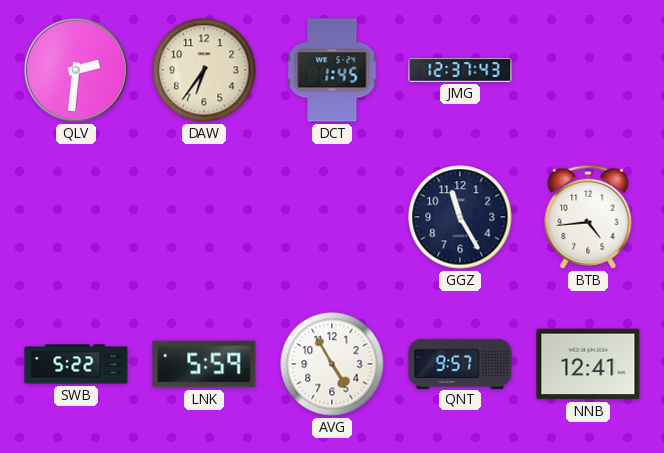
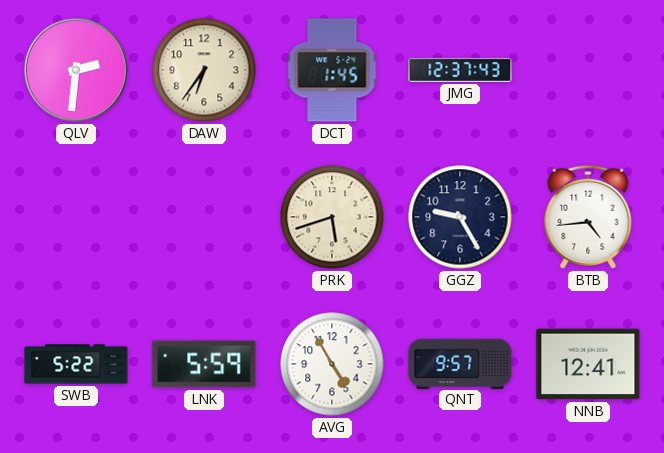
PRK: none -> 5:42 (332, 217)
GGZ: 11:25 -> 9:25 (460, 217)
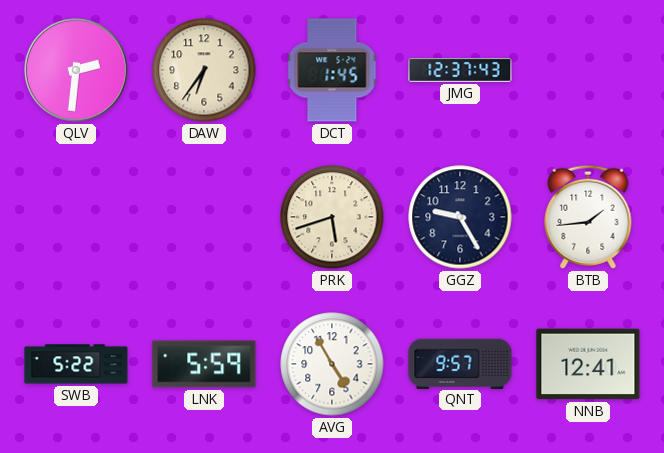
BTB: 4:44 -> 1:44 (588, 217)
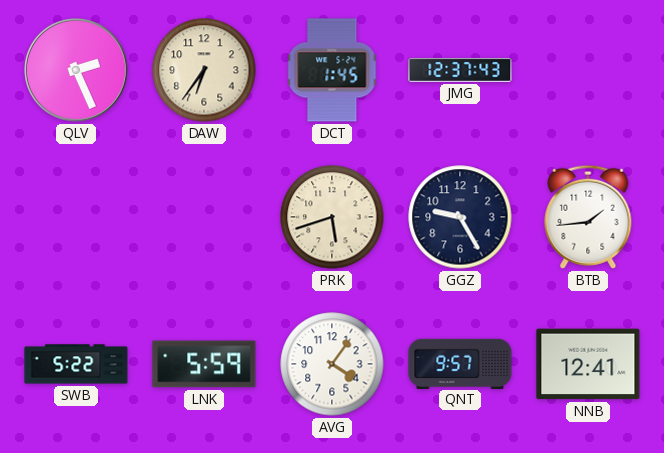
QLV: 2:31 -> 2:26 (77, 71)
AVG: 4:55 -> 4:06 (332, 364)
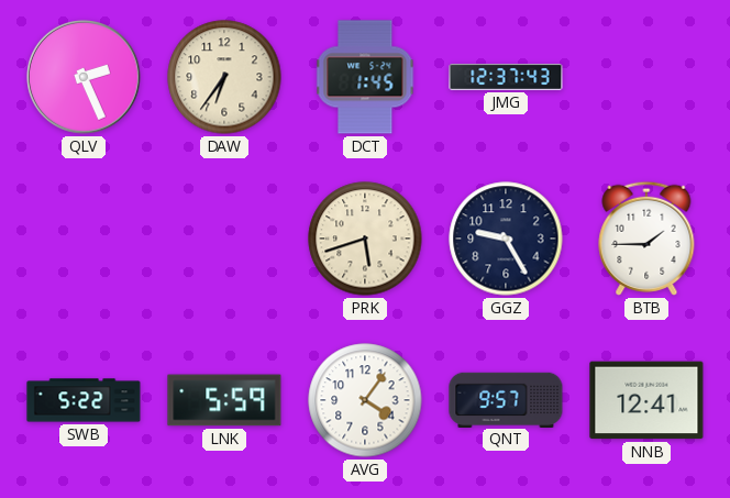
BTB: 1:44 -> 1:45 (646, 239)
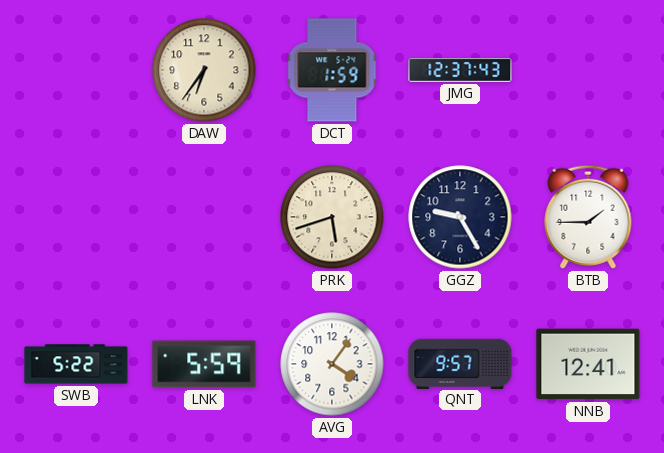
QLV: 2:26 -> none (85, 78)
DCT: 1:45 -> 1:59 (332, 70)
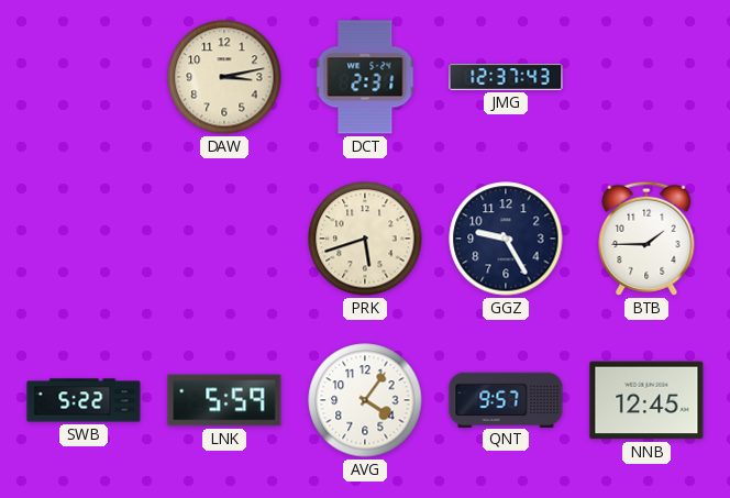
DAW: 6:36 -> 3:13 (224, 77)
DCT: 1:59 -> 2:31 (365, 77)
NNB: 12:41 -> 12:45 (646, 400)
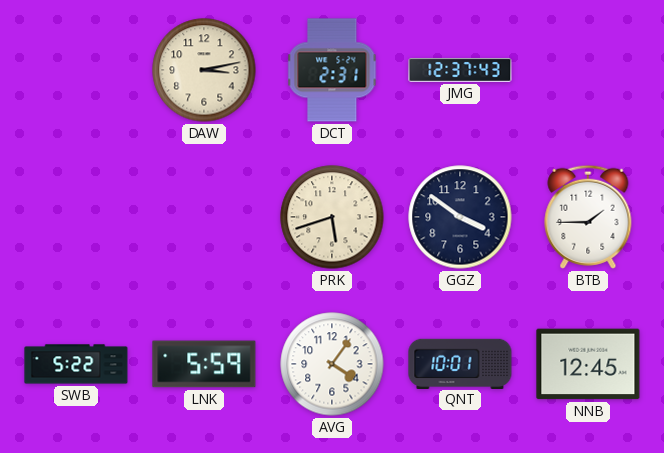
GGZ: 9:25 -> 3:51 (460, 217)
QNT: 9:57 -> 10:01 (460, 363)
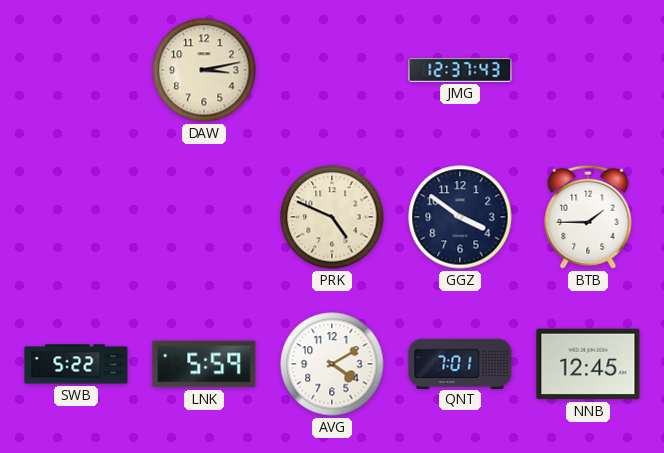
DCT: 2:31 -> none (332, 70)
PRK: 5:42 -> 4:49 (332, 217)
AVG: 4:06 -> 4:10 (332, 364)
QNT: 10:01 -> 7:01 (460, 363)
